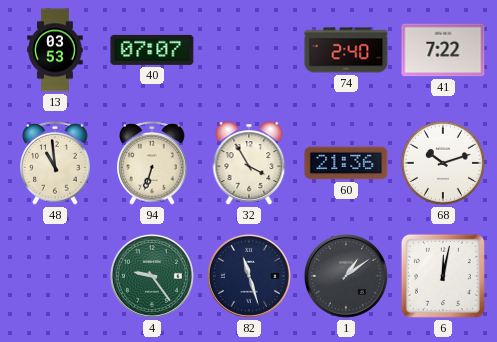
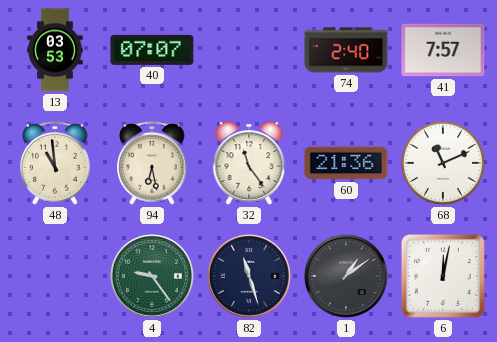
41: 7:22 -> 7:57 (443, 50)
94: 6:33 -> 6:28 (152, 164)
32: 3:55 -> 11:24 (249, 163)
68: 10:12 -> 11:11 (443, 163)
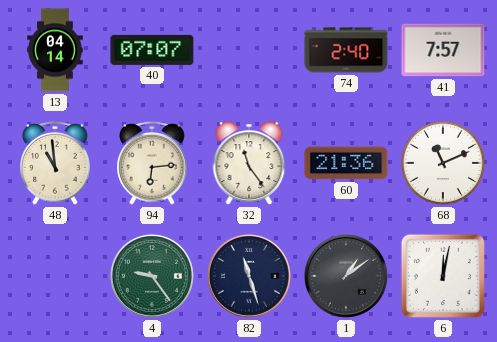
13: 03:53 -> 04:14 (55, 50)
94: 6:28 -> 6:14 (152, 164)
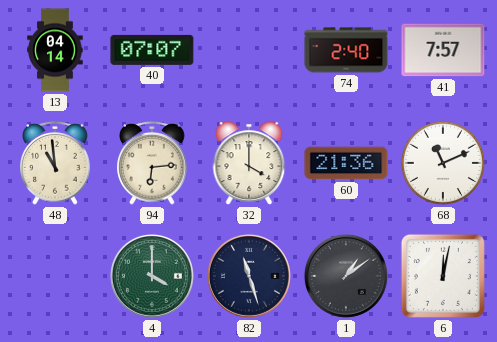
32: 11:24 -> 4:00 (249, 163)
4: 9:24 -> 4:00 (152, 276)
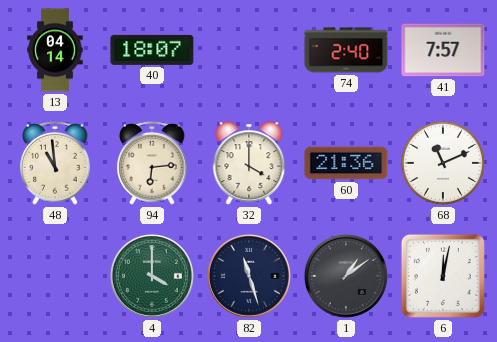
40: 07:07 -> 18:07 (152, 50)
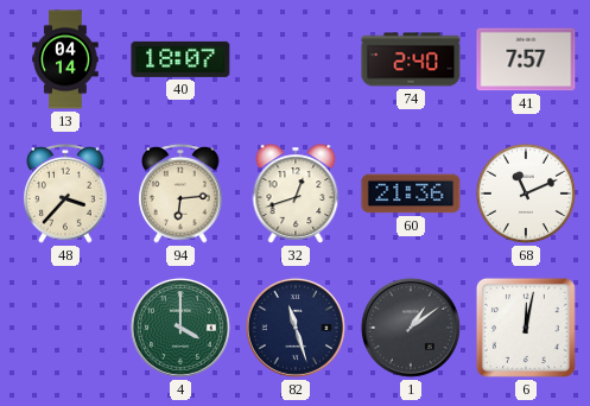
48: 10:59 -> 3:37 (65, 195)
32: 4:00 -> 12:42 (296, 194)
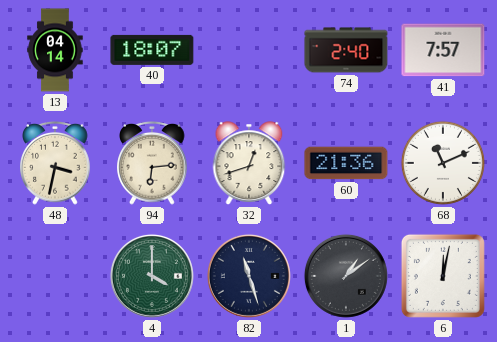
48: 3:37 -> 3:32 (55, 164)
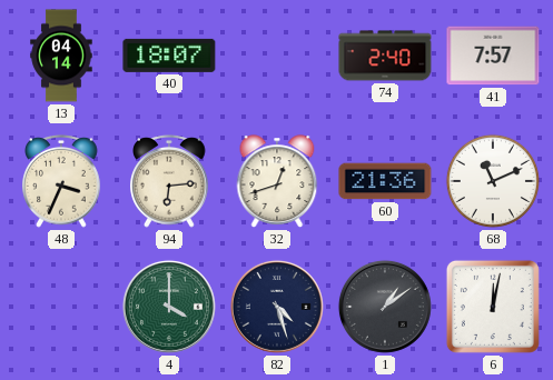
48: 3:32 -> 3:34 (61, 182)
82: 11:27 -> 4:27 (277, 307)
